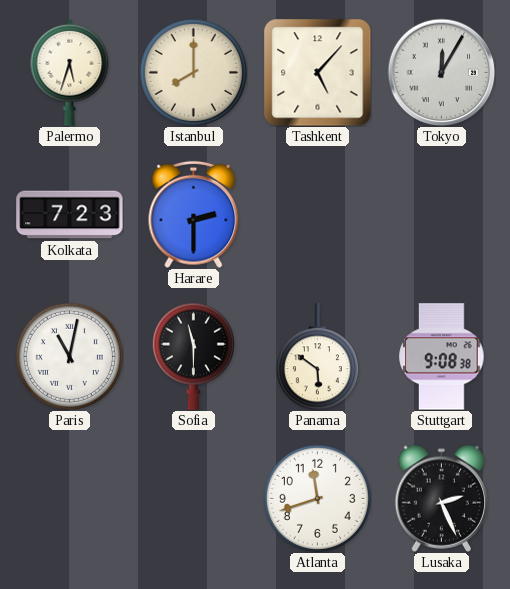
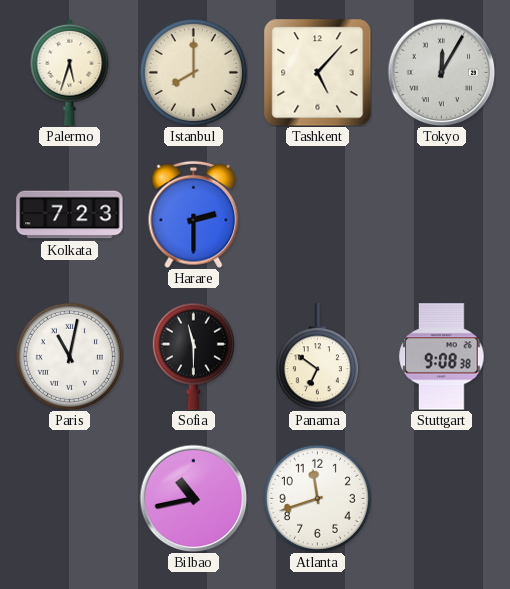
Panama: 5:51 -> 6:51 (317, 357)
Bilbao: none -> 10:43 (193, 498)
Lusaka: 2:26 -> none (441, 498)
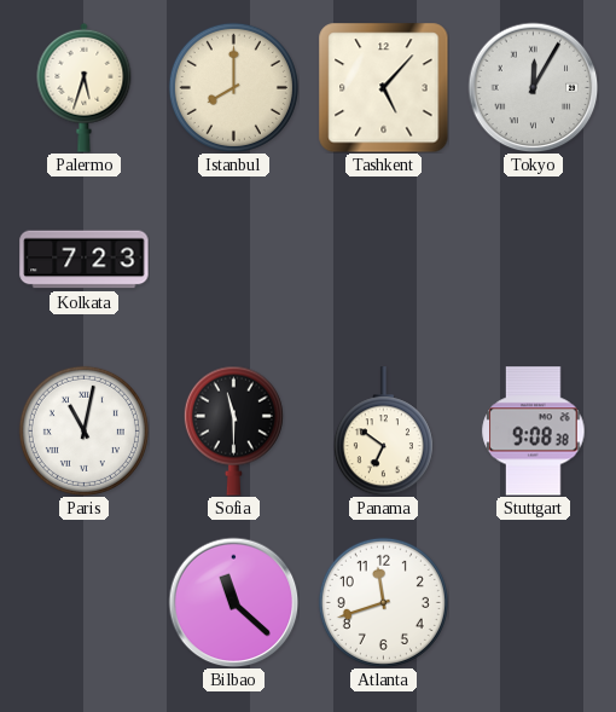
Harare: 2:30 -> none (194, 214)
Bilbao: 10:43 -> 11:22 (233, 602)
